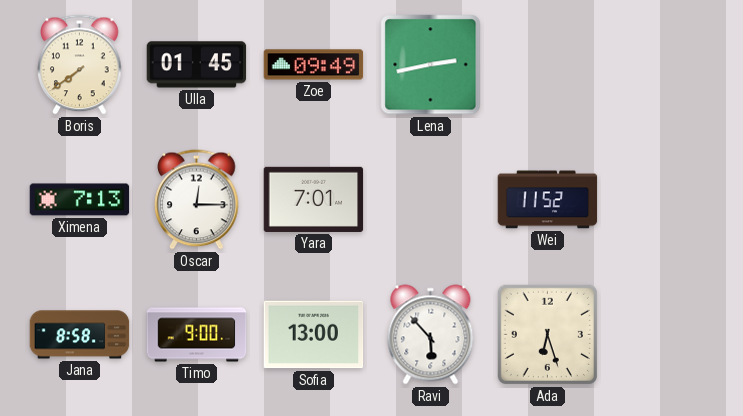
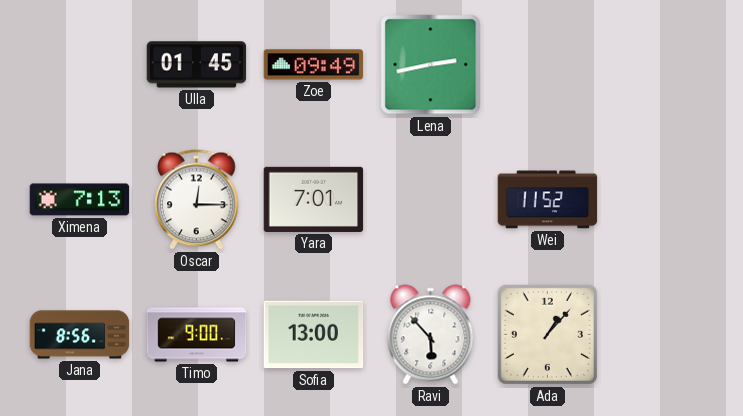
Boris: 7:39 -> none (80, 65)
Jana: 8:58 -> 8:56 (80, 335)
Ada: 6:27 -> 1:07 (547, 334)
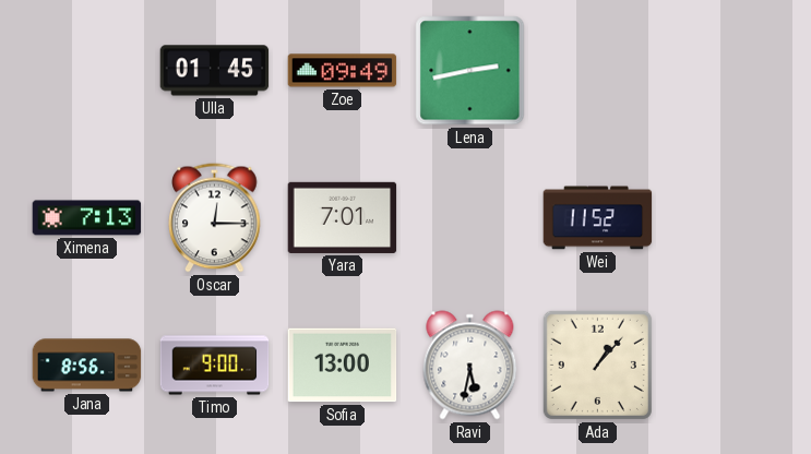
Ravi: 5:53 -> 5:32 (470, 366)
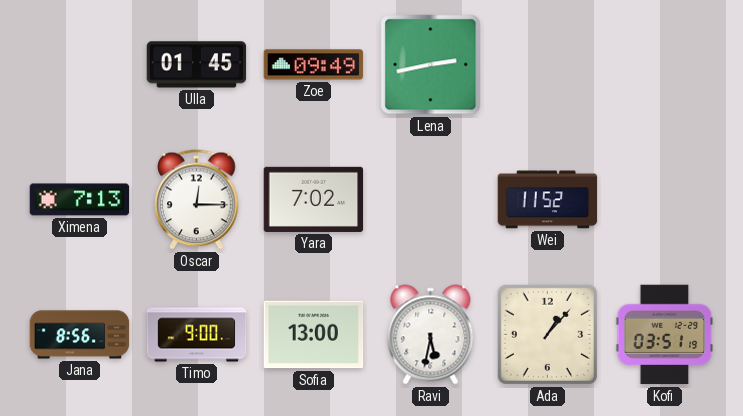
Yara: 7:01 -> 7:02 (314, 199)
Kofi: none -> 03:51 (665, 335)
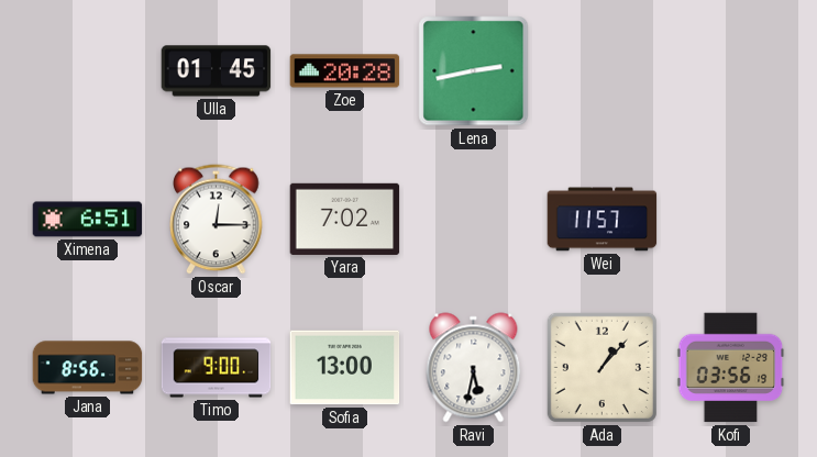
Zoe: 09:49 -> 20:28 (345, 71)
Ximena: 7:13 -> 6:51 (88, 220)
Wei: 11:52 -> 11:57 (603, 220)
Kofi: 03:51 -> 03:56 (731, 368)
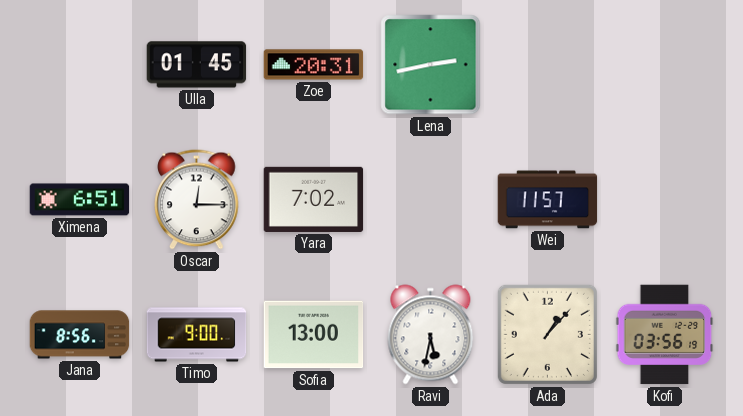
Zoe: 20:28 -> 20:31 (314, 65)
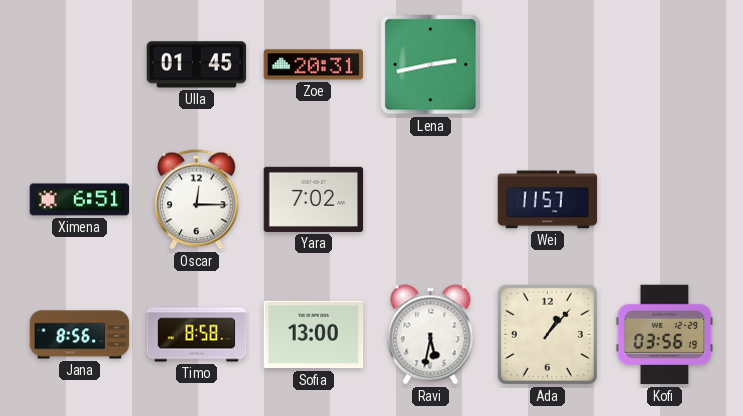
Timo: 9:00 -> 8:58 (197, 335)
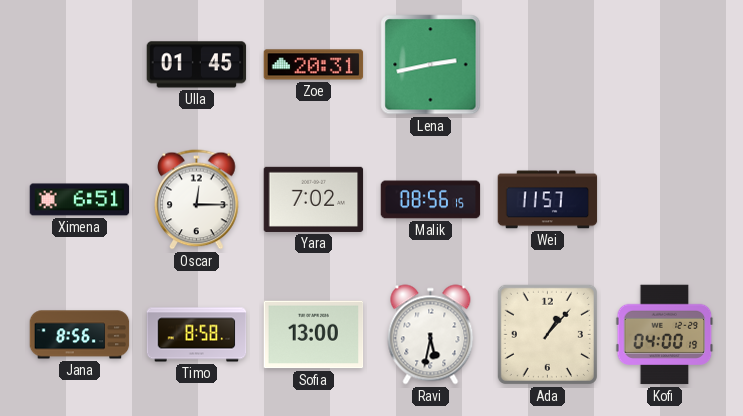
Malik: none -> 08:56 (431, 200)
Kofi: 03:56 -> 04:00 (665, 335)
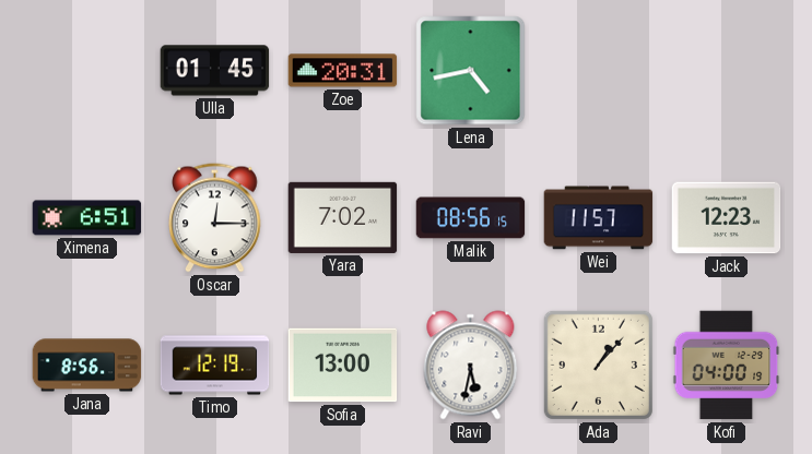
Lena: 2:43 -> 4:43 (471, 71)
Jack: none -> 12:23 (727, 218)
Timo: 8:58 -> 12:19 (215, 366)
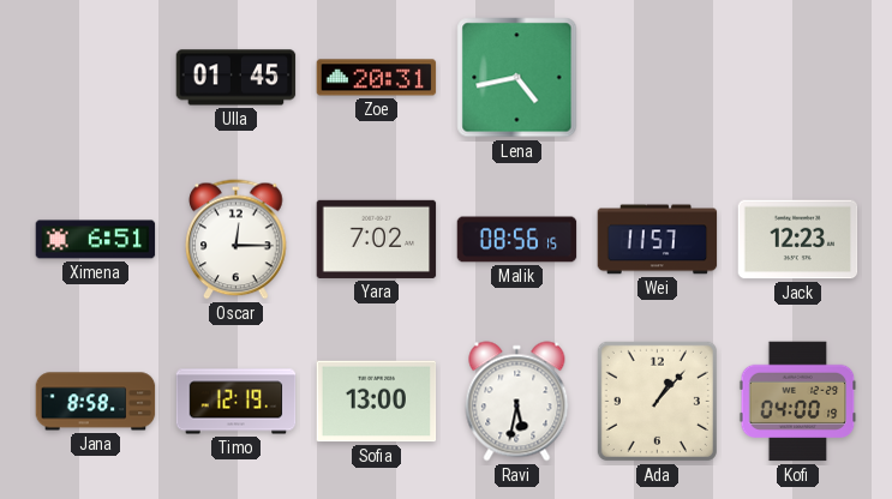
Jana: 8:56 -> 8:58 (96, 402)
